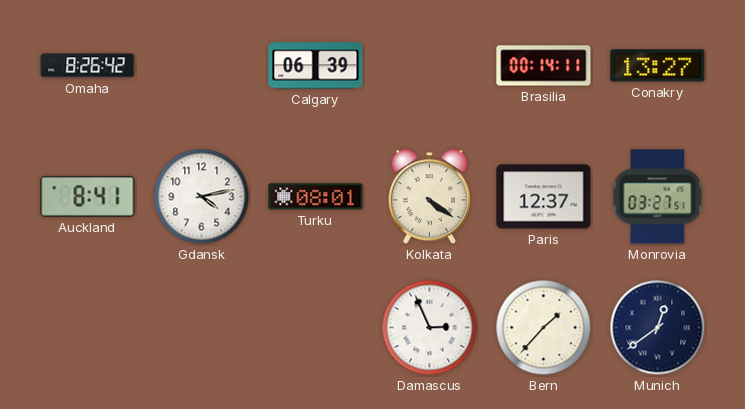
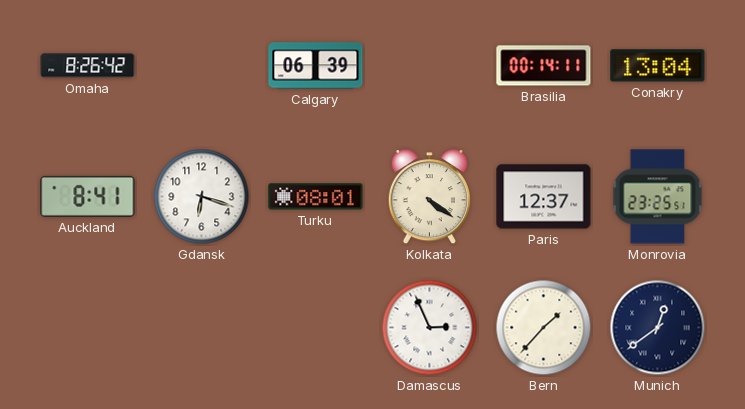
Conakry: 13:27 -> 13:04 (658, 66)
Gdansk: 4:13 -> 6:18 (202, 197)
Monrovia: 03:27 -> 23:25 (658, 197)
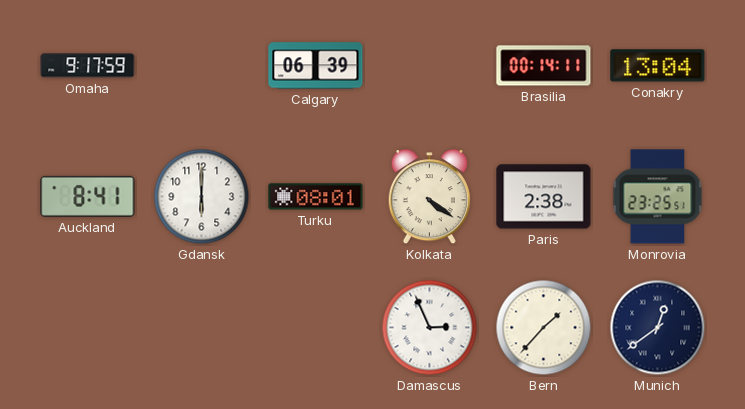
Omaha: 8:26 -> 9:17 (88, 66)
Gdansk: 6:18 -> 6:00 (202, 197)
Paris: 12:37 -> 2:38 (544, 197)
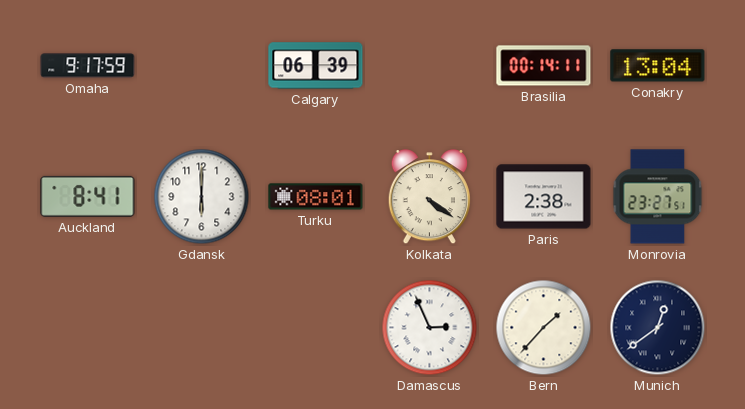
Monrovia: 23:25 -> 23:27 (658, 197)
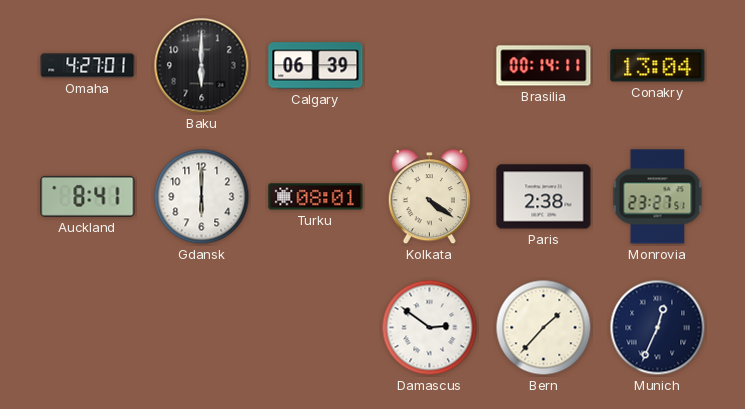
Omaha: 9:17 -> 4:27 (88, 66)
Baku: none -> 6:00 (202, 66)
Damascus: 2:56 -> 2:51 (430, 328)
Munich: 12:39 -> 12:34 (658, 328)
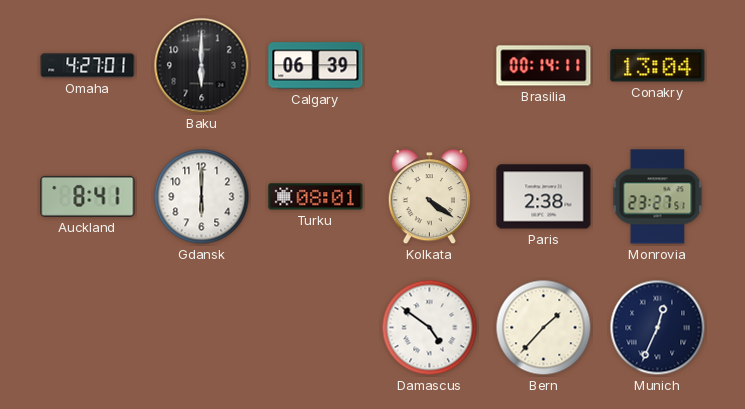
Damascus: 2:51 -> 4:51 (430, 328)
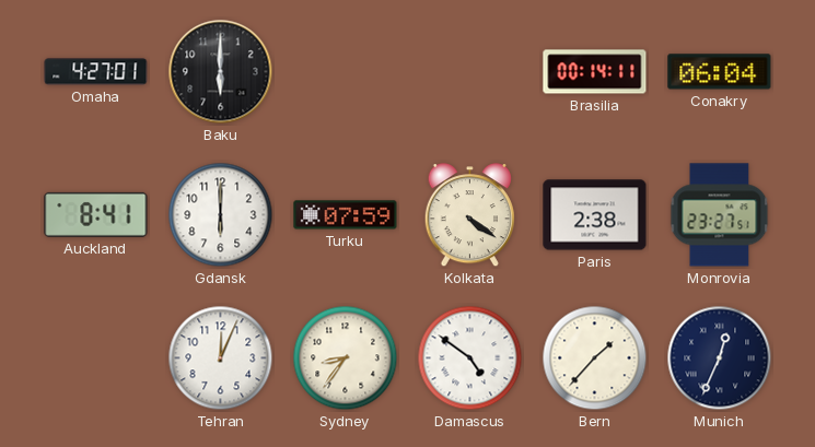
Calgary: 06:39 -> none (316, 66)
Conakry: 13:04 -> 06:04 (720, 72)
Turku: 08:01 -> 07:59 (346, 215)
Tehran: none -> 12:04 (221, 358)
Sydney: none -> 8:36 (346, 358)
